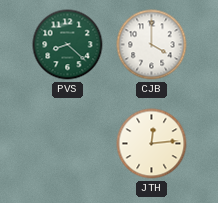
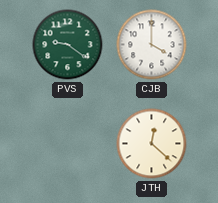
PVS: 8:22 -> 9:21 (68, 45)
JTH: 12:14 -> 12:22 (152, 144)
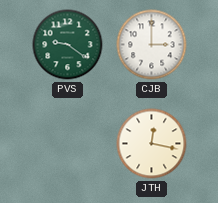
CJB: 4:00 -> 3:00 (152, 45)
JTH: 12:22 -> 12:17 (152, 144)
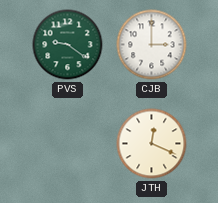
JTH: 12:17 -> 12:19 (152, 144)
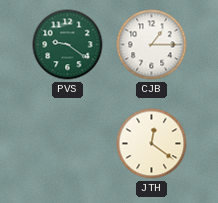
CJB: 3:00 -> 1:15 (152, 45)
JTH: 12:19 -> 12:21 (152, 144)
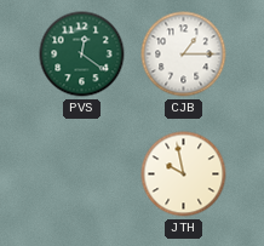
PVS: 9:21 -> 12:21 (82, 55)
JTH: 12:21 -> 9:58 (184, 175)
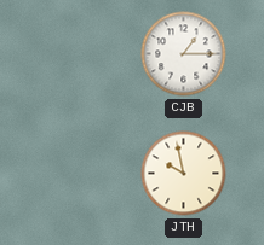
PVS: 12:21 -> none (82, 55)
